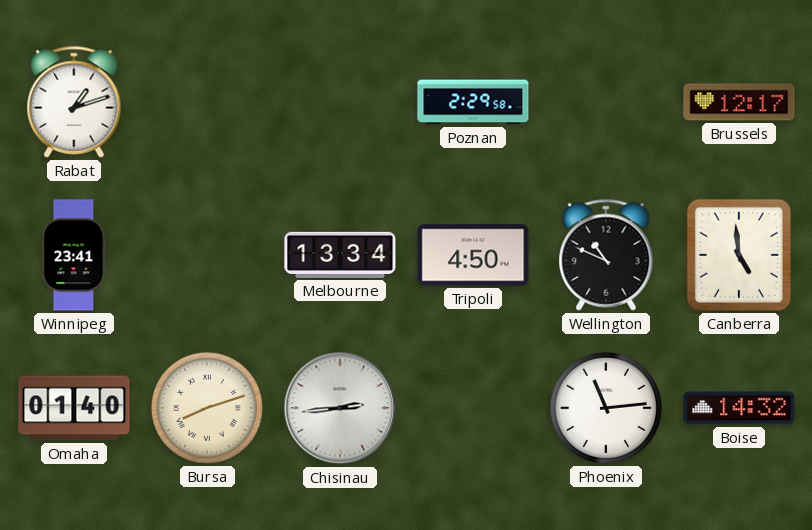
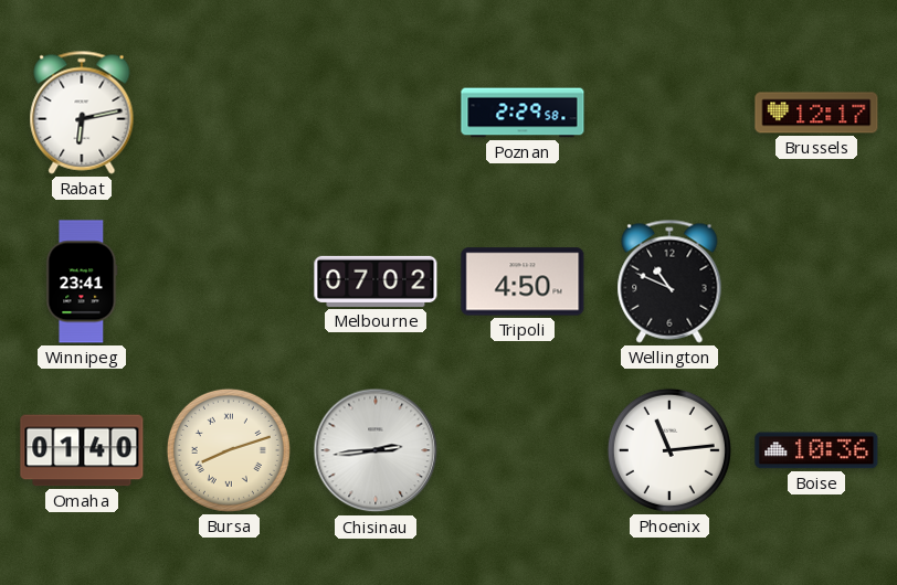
Rabat: 1:12 -> 6:13 (82, 113)
Melbourne: 13:34 -> 07:02 (376, 281)
Canberra: 4:59 -> none (739, 255)
Boise: 14:32 -> 10:36 (816, 450)
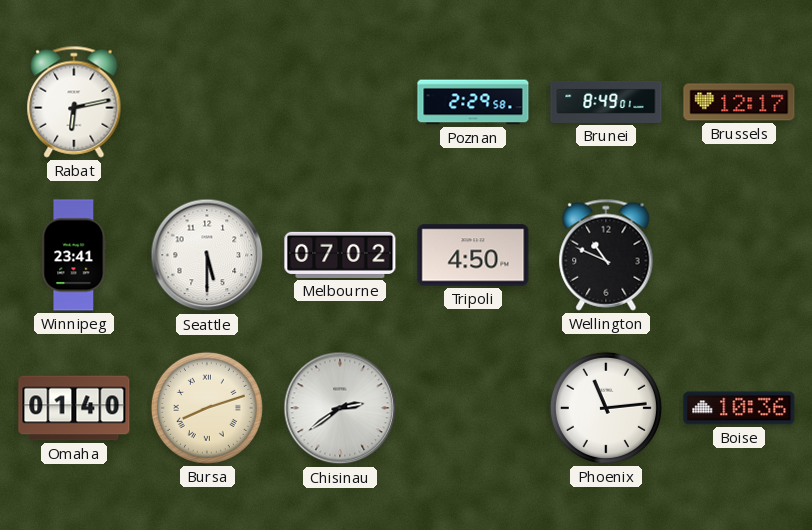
Brunei: none -> 8:49 (606, 102)
Seattle: none -> 5:30 (207, 255)
Chisinau: 2:44 -> 2:39 (340, 408)
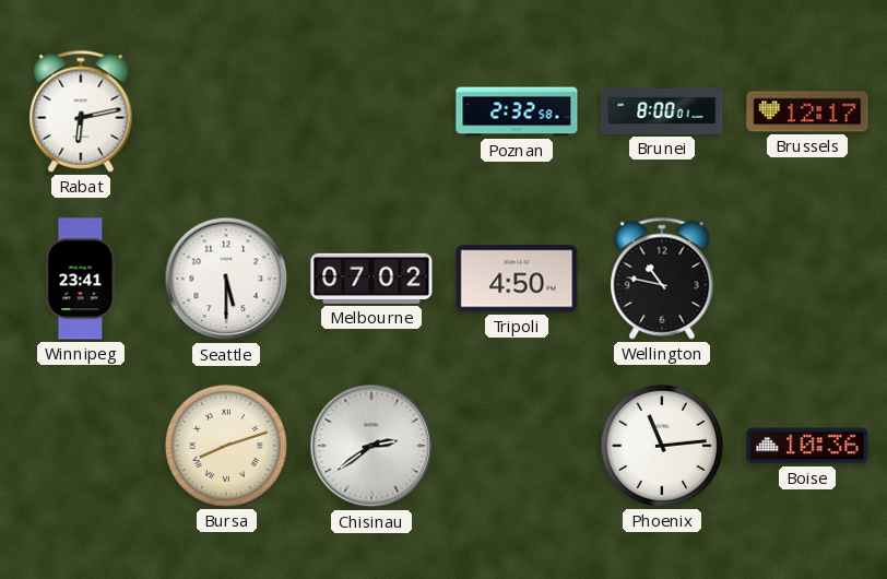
Poznan: 2:29 -> 2:32 (517, 111)
Brunei: 8:49 -> 8:00 (662, 111)
Wellington: 10:49 -> 10:47 (662, 279)
Omaha: 01:40 -> none (74, 408)
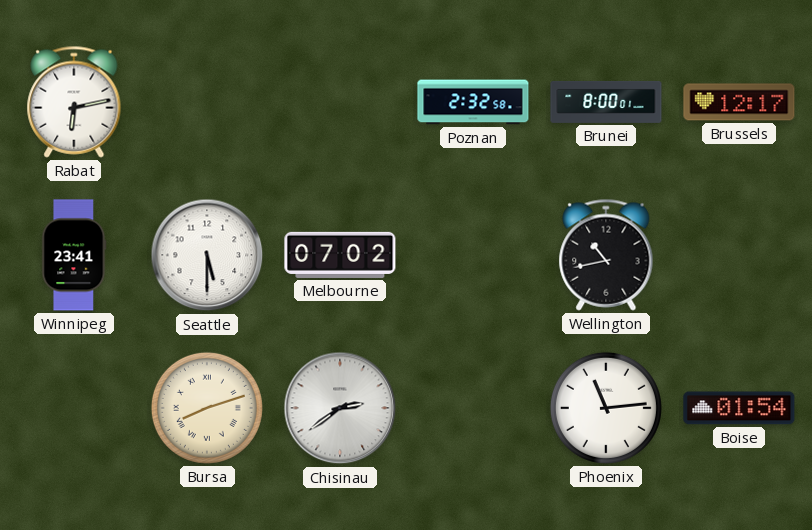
Tripoli: 4:50 -> none (517, 279)
Wellington: 10:47 -> 10:43 (606, 255)
Boise: 10:36 -> 01:54 (739, 408)
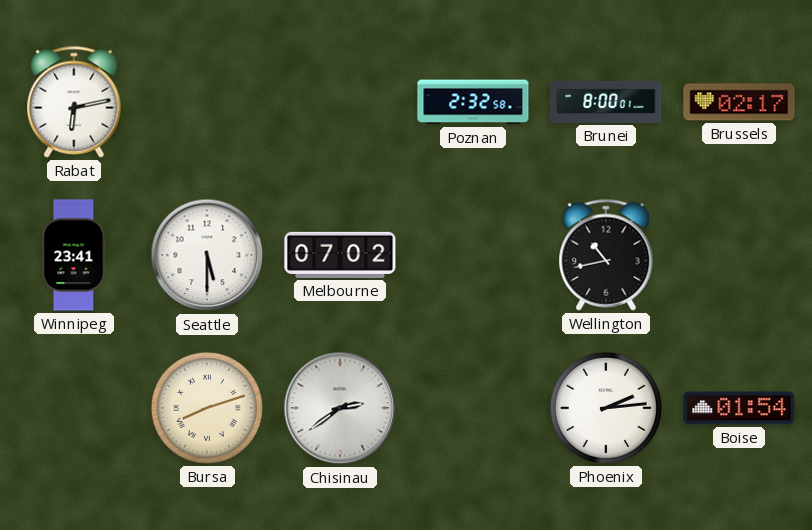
Brussels: 12:17 -> 02:17 (739, 102)
Phoenix: 11:14 -> 2:14 (606, 408)
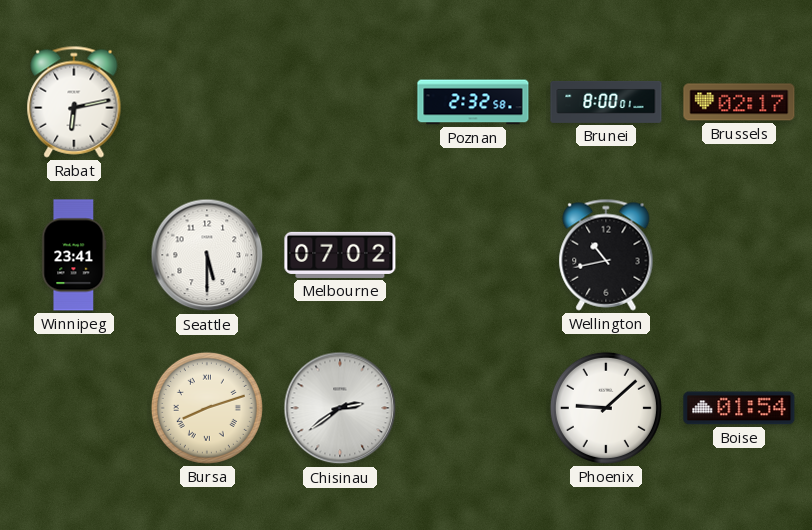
Phoenix: 2:14 -> 9:08 (606, 408)
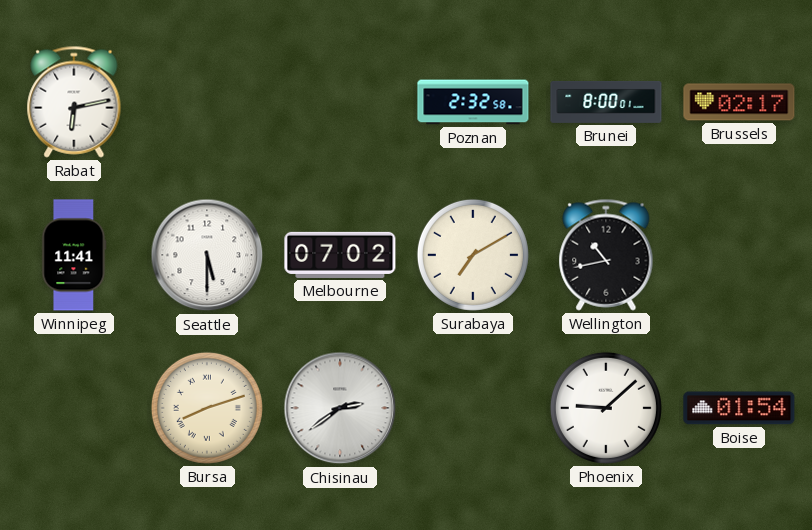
Winnipeg: 23:41 -> 11:41 (74, 255)
Surabaya: none -> 7:10 (473, 255)
